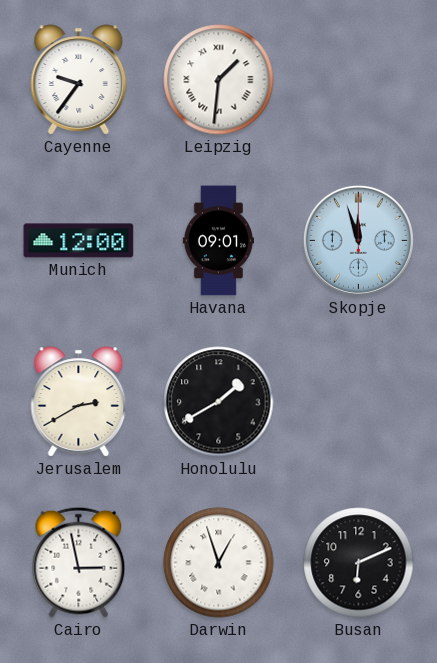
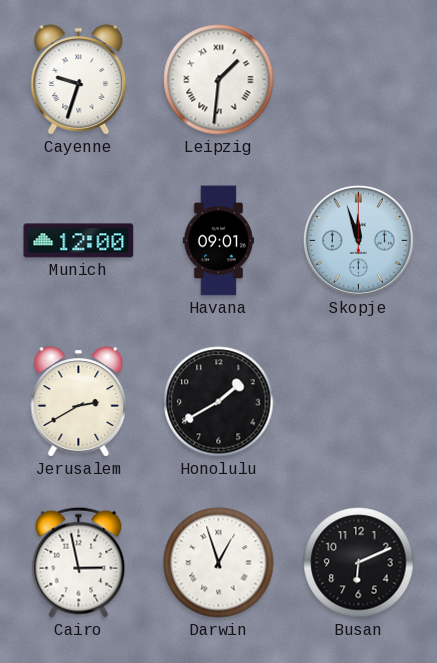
Cayenne: 9:36 -> 9:33 (79, 80)
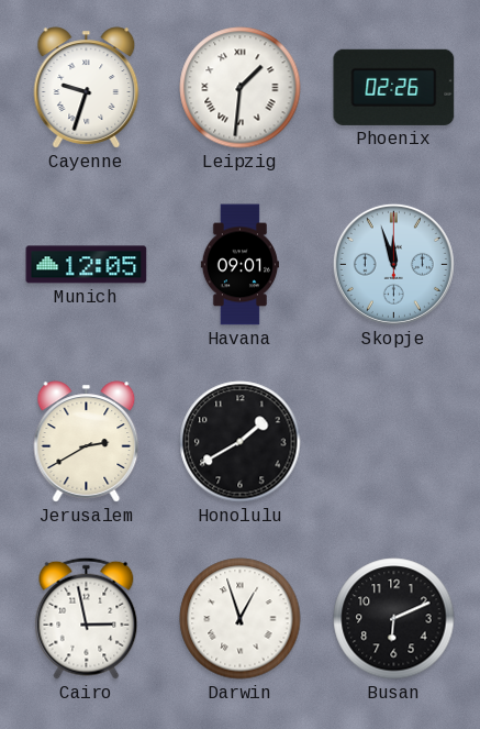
Phoenix: none -> 02:26 (394, 87)
Munich: 12:00 -> 12:05 (87, 265)
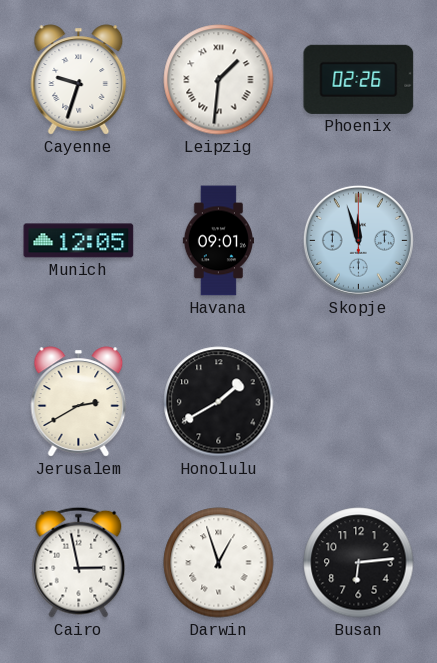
Busan: 6:11 -> 6:14 (359, 563)
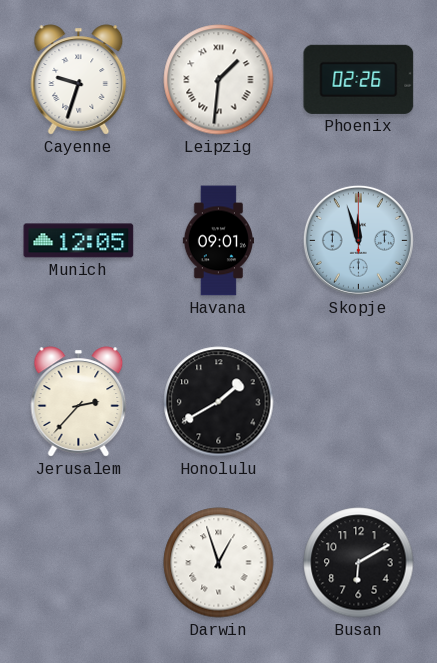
Jerusalem: 2:40 -> 2:37 (79, 402)
Cairo: 2:58 -> none (79, 562)
Busan: 6:14 -> 6:10 (359, 563)
